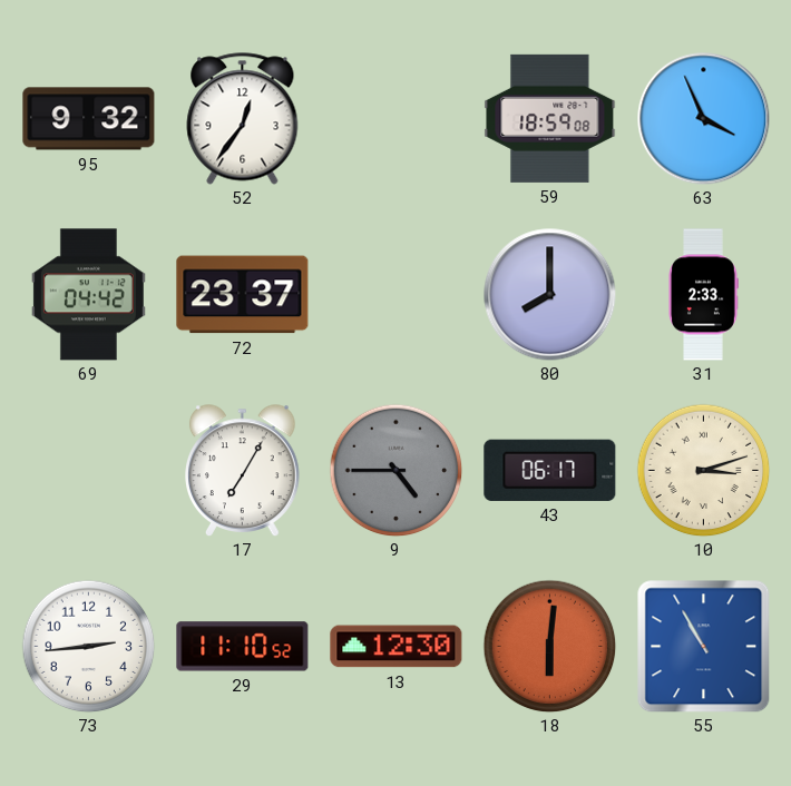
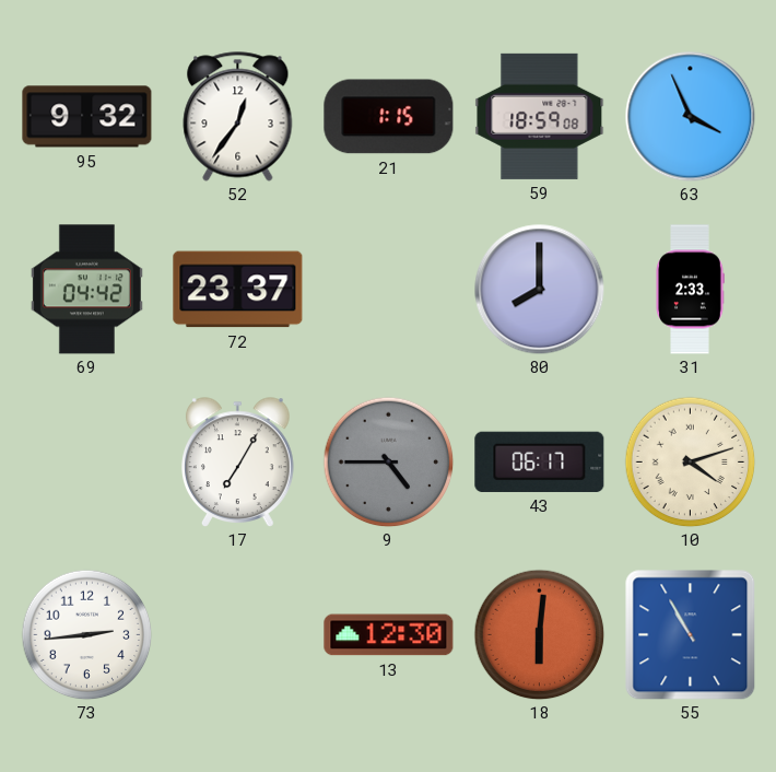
21: none -> 1:15 (389, 117)
10: 3:12 -> 4:12 (690, 461)
29: 11:10 -> none (243, 647)
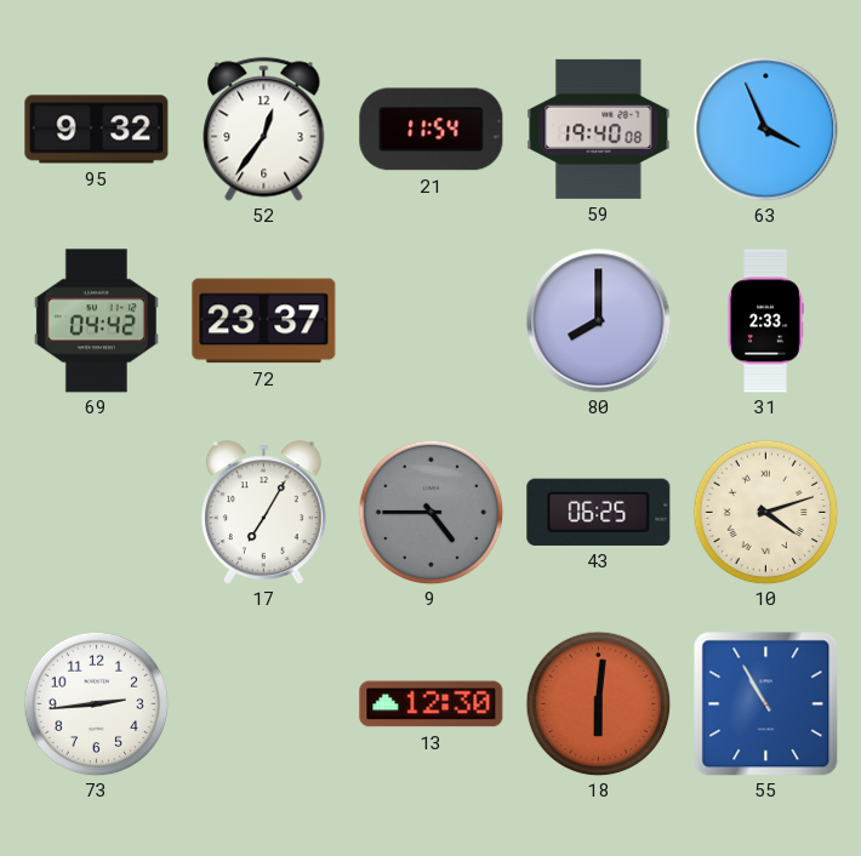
21: 1:15 -> 11:54 (432, 130)
59: 18:59 -> 19:40 (599, 129)
43: 06:17 -> 06:25 (599, 512)
